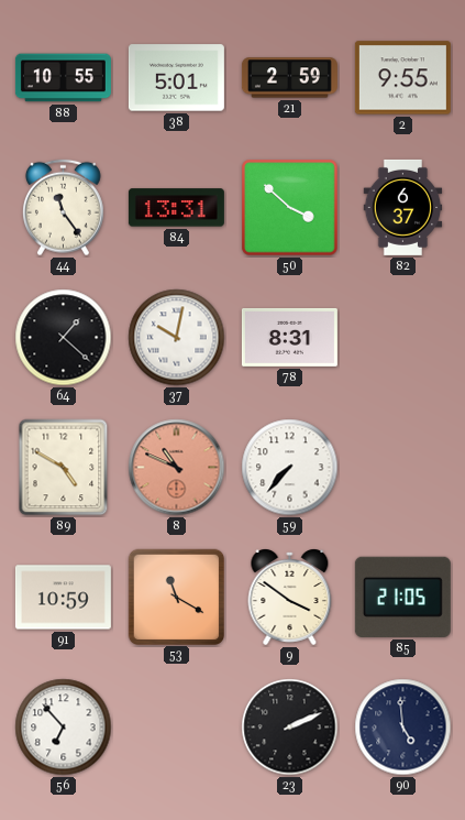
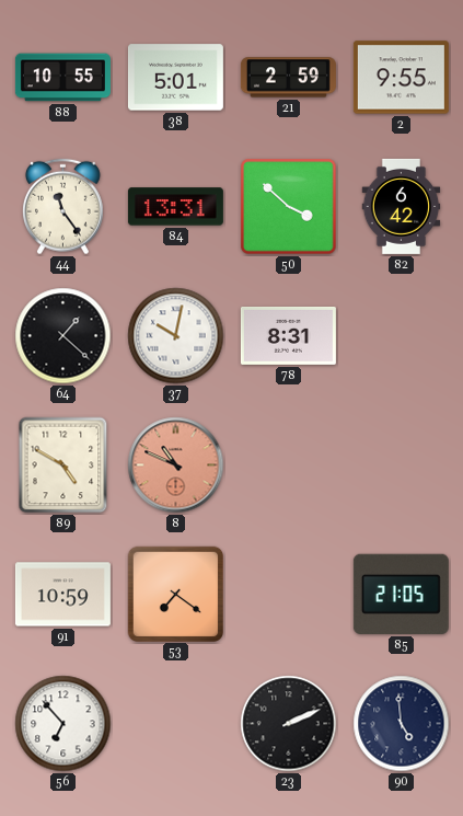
82: 6:37 -> 6:42 (402, 206)
59: 7:37 -> none (290, 468)
53: 11:20 -> 7:21 (175, 594)
9: 3:51 -> none (290, 598)
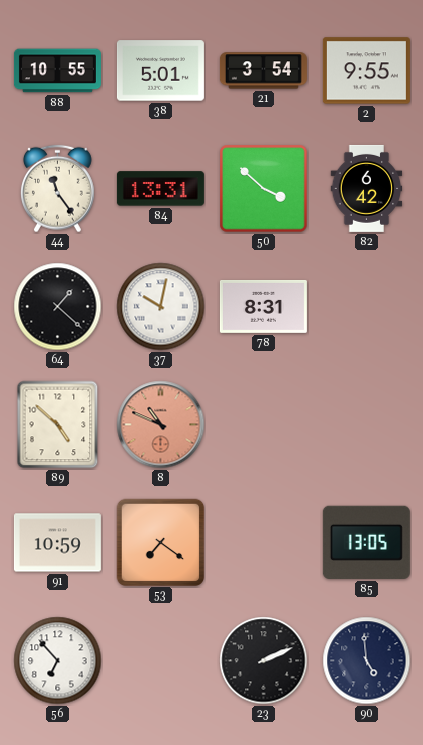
21: 2:59 -> 3:54 (263, 71)
89: 4:50 -> 4:52 (58, 425)
85: 21:05 -> 13:05 (366, 542)
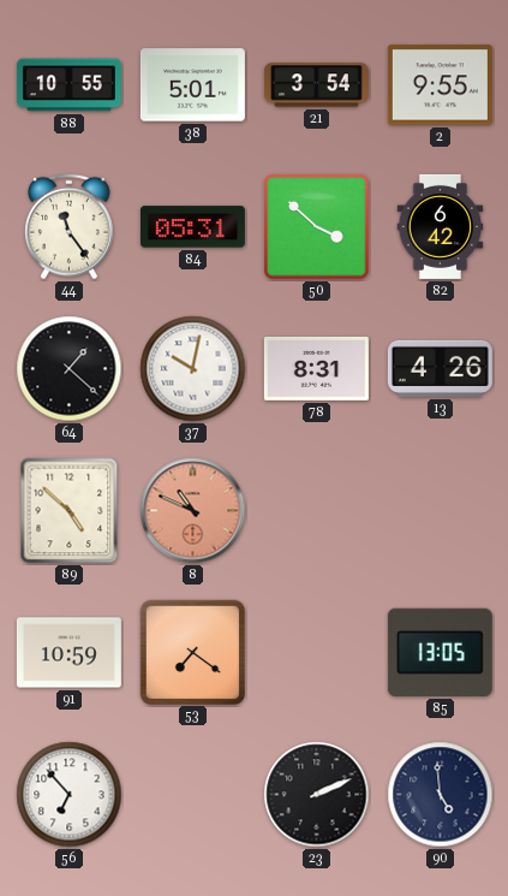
84: 13:31 -> 05:31 (192, 227)
13: none -> 4:26 (440, 368)
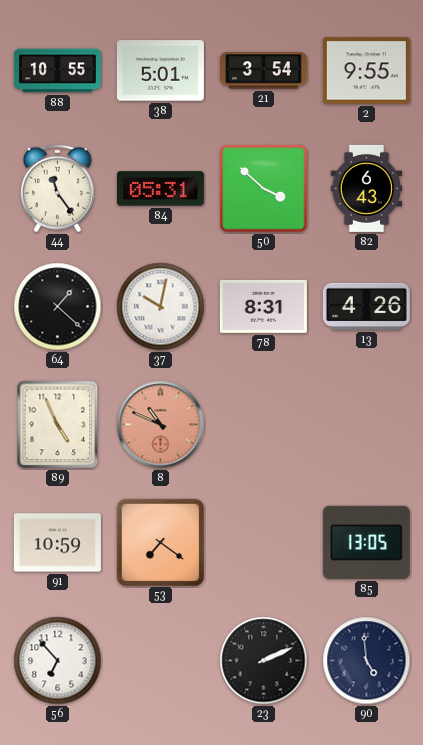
82: 6:42 -> 6:43 (367, 188)
89: 4:52 -> 4:56 (58, 425)
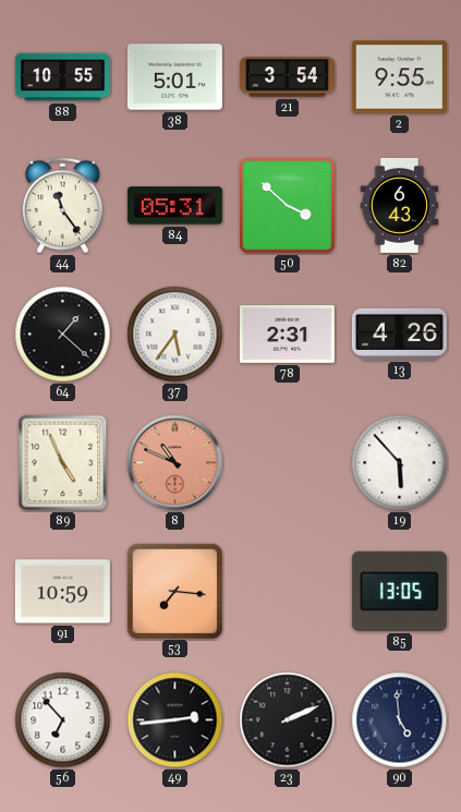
37: 10:02 -> 5:36 (175, 335)
78: 8:31 -> 2:31 (287, 334)
19: none -> 5:53 (400, 463)
53: 7:21 -> 7:16 (174, 591)
49: none -> 2:44 (175, 720)
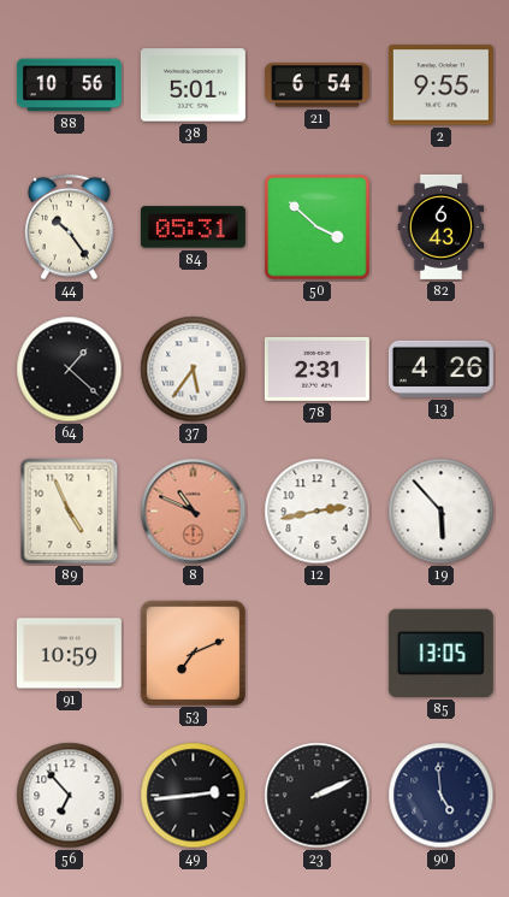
88: 10:55 -> 10:56 (69, 85)
21: 3:54 -> 6:54 (316, 85)
44: 11:24 -> 10:24 (70, 228)
12: none -> 2:43 (318, 512)
53: 7:16 -> 7:11 (193, 653)
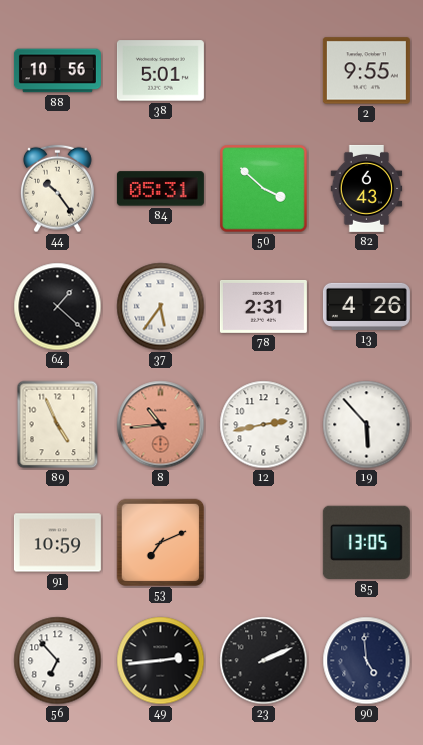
21: 6:54 -> none (316, 85)
8: 10:49 -> 10:44 (161, 425)
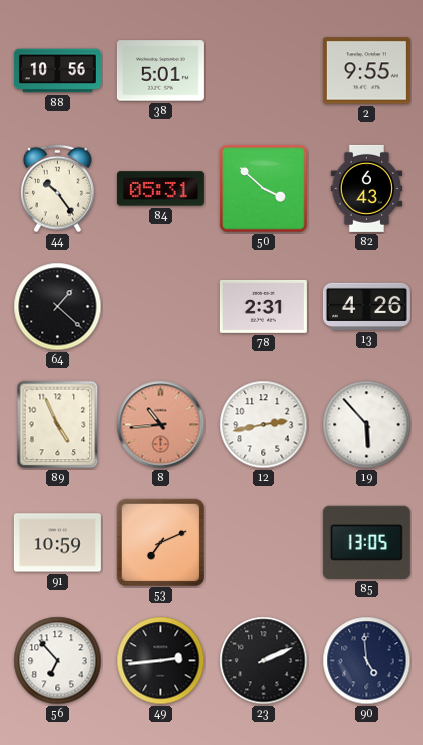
37: 5:36 -> none (161, 307)
